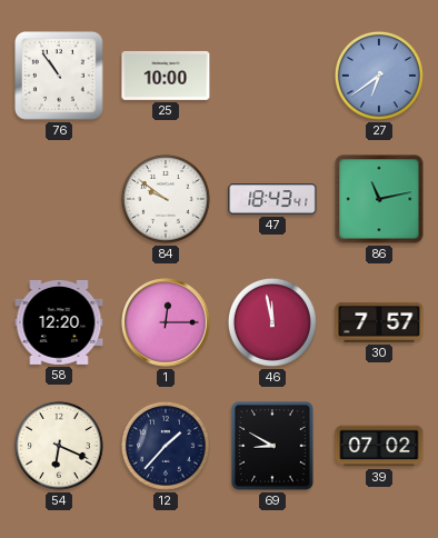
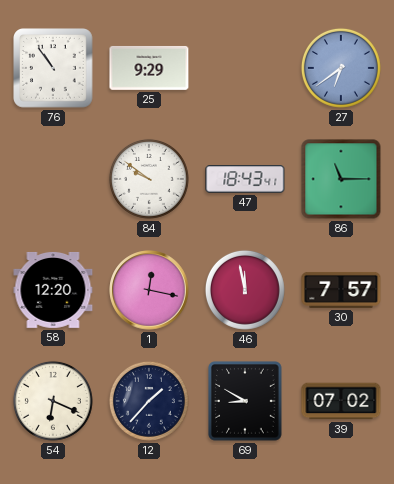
25: 10:00 -> 9:29 (149, 68)
86: 11:13 -> 11:15 (341, 179)
1: 12:15 -> 12:17 (149, 290)
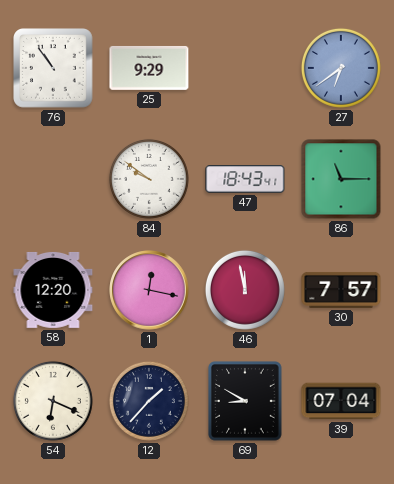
39: 07:02 -> 07:04 (341, 401)
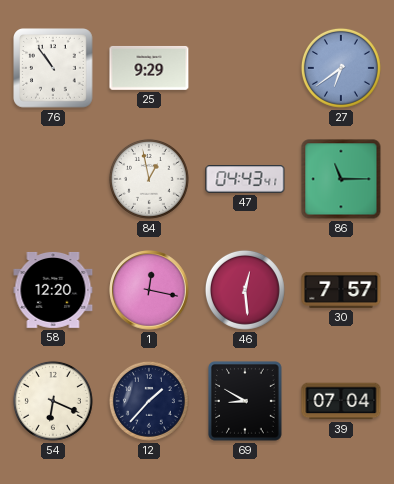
84: 9:51 -> 12:58 (149, 179)
47: 18:43 -> 04:43 (245, 179)
46: 11:58 -> 12:29 (245, 290)
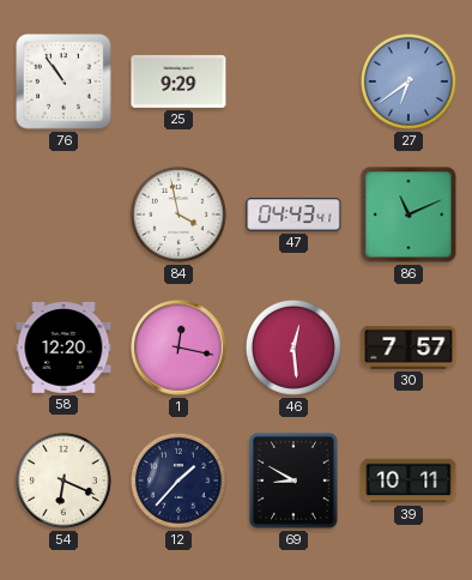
84: 12:58 -> 3:58 (178, 215)
86: 11:15 -> 11:11 (409, 215)
39: 07:04 -> 10:11 (409, 481)
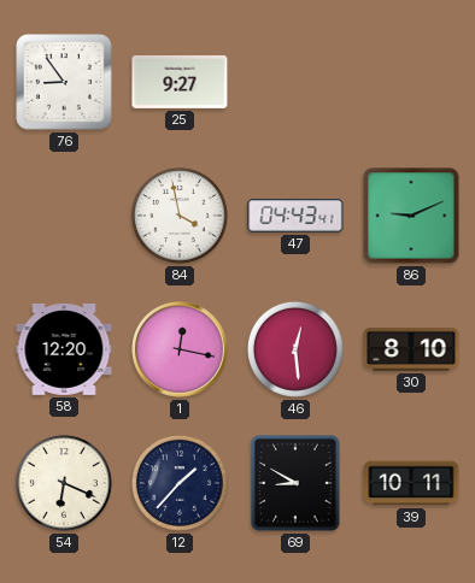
76: 10:54 -> 8:54 (65, 83)
25: 9:29 -> 9:27 (180, 82)
27: 6:39 -> none (409, 81)
86: 11:11 -> 9:11 (411, 216)
30: 7:57 -> 8:10 (411, 349)
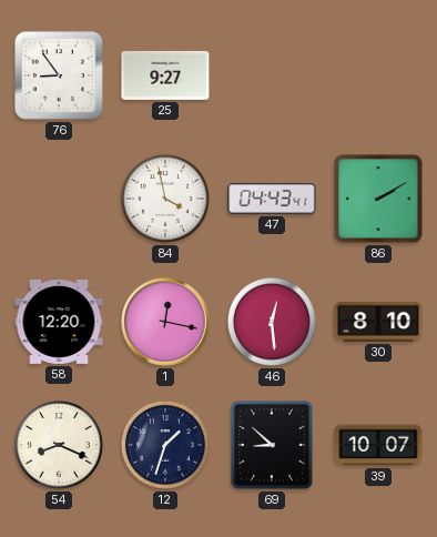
86: 9:11 -> 2:10 (378, 199)
54: 6:19 -> 8:19 (59, 445)
12: 1:37 -> 1:33 (165, 445)
69: 8:50 -> 8:52 (273, 445)
39: 10:11 -> 10:07 (378, 445)
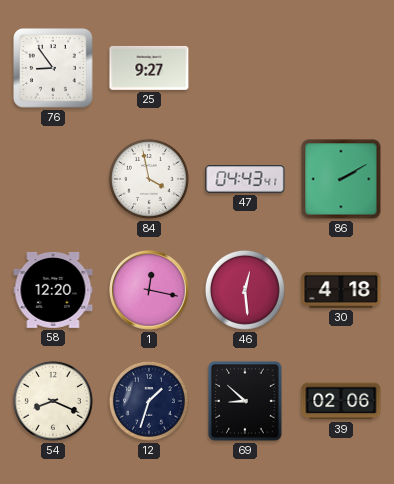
30: 8:10 -> 4:18 (341, 290)
39: 10:07 -> 02:06 (341, 401)
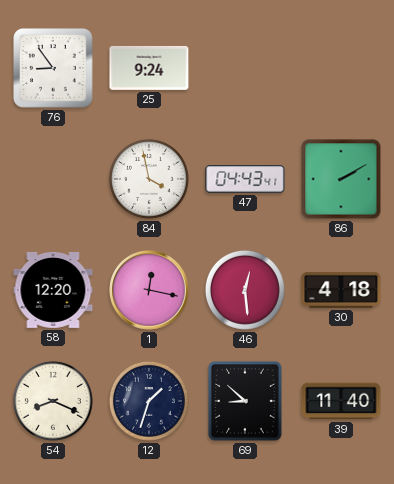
25: 9:27 -> 9:24 (149, 68)
39: 02:06 -> 11:40 (341, 401)
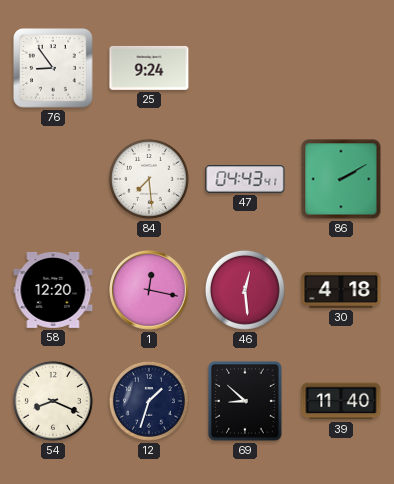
84: 3:58 -> 7:29 (149, 179)
